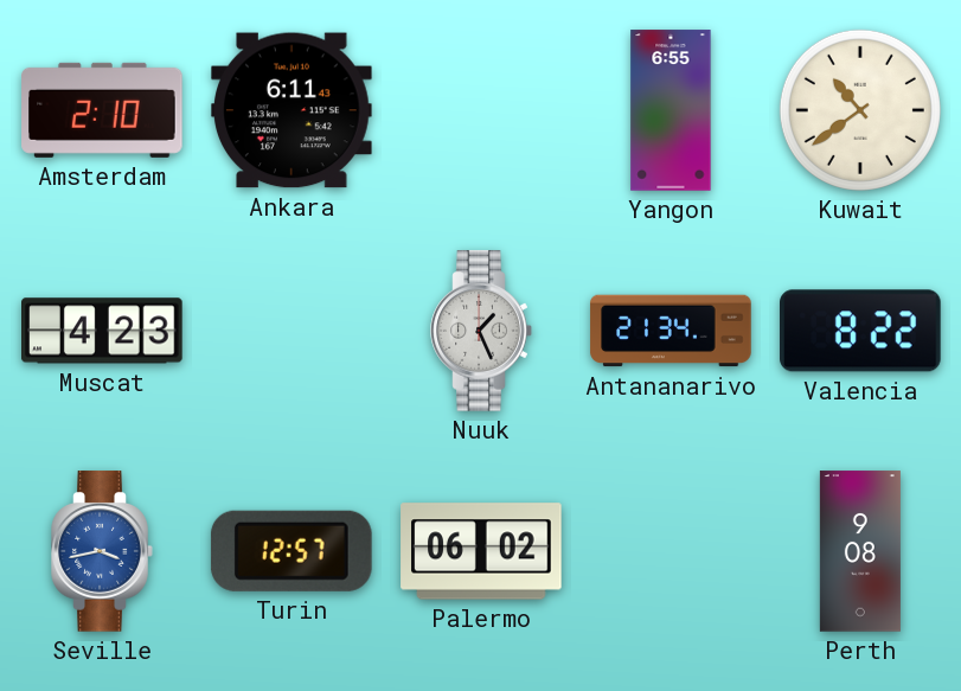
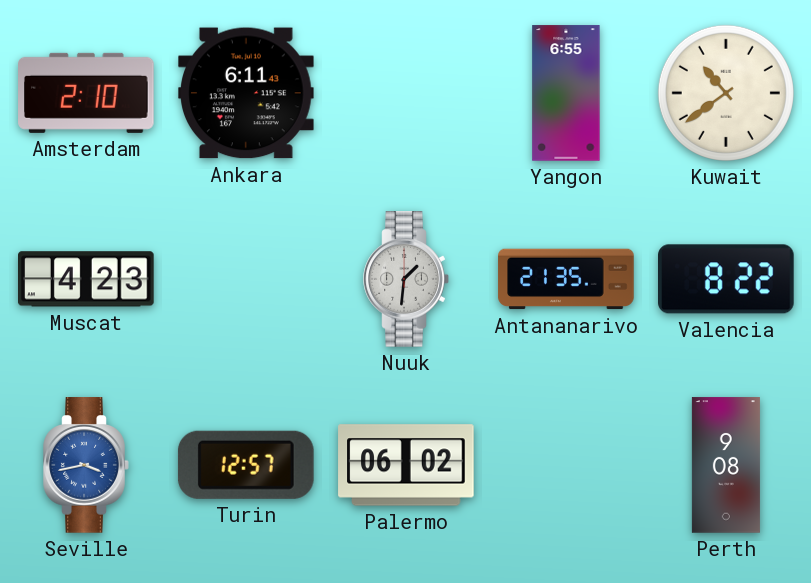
Nuuk: 1:26 -> 1:31 (406, 279)
Antananarivo: 21:34 -> 21:35 (566, 279)
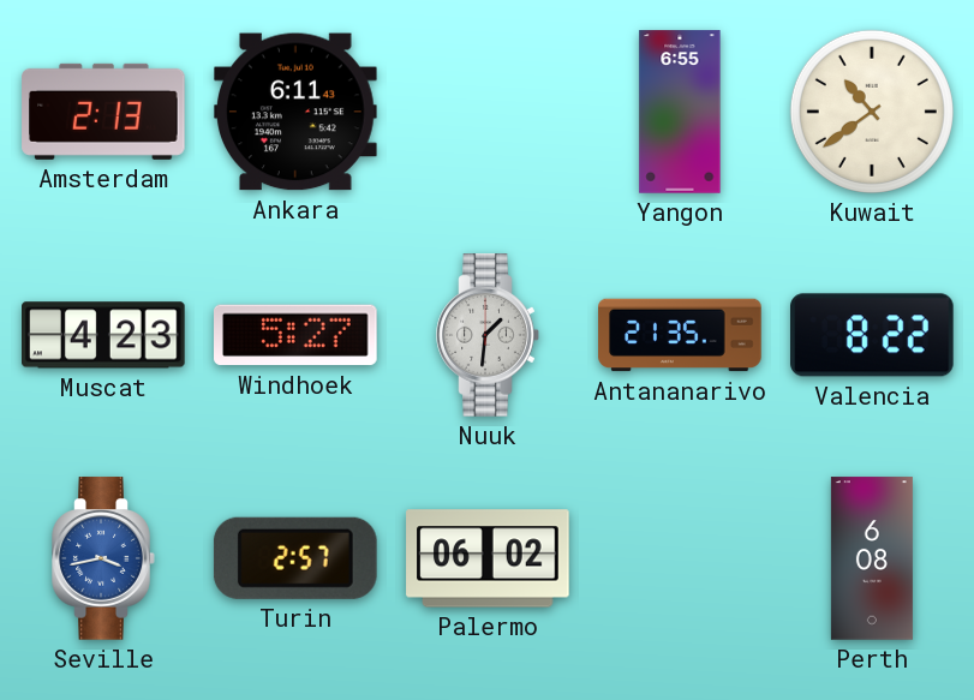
Amsterdam: 2:10 -> 2:13 (103, 112)
Windhoek: none -> 5:27 (297, 335)
Turin: 12:57 -> 2:57 (295, 558)
Perth: 9:08 -> 6:08 (872, 558)
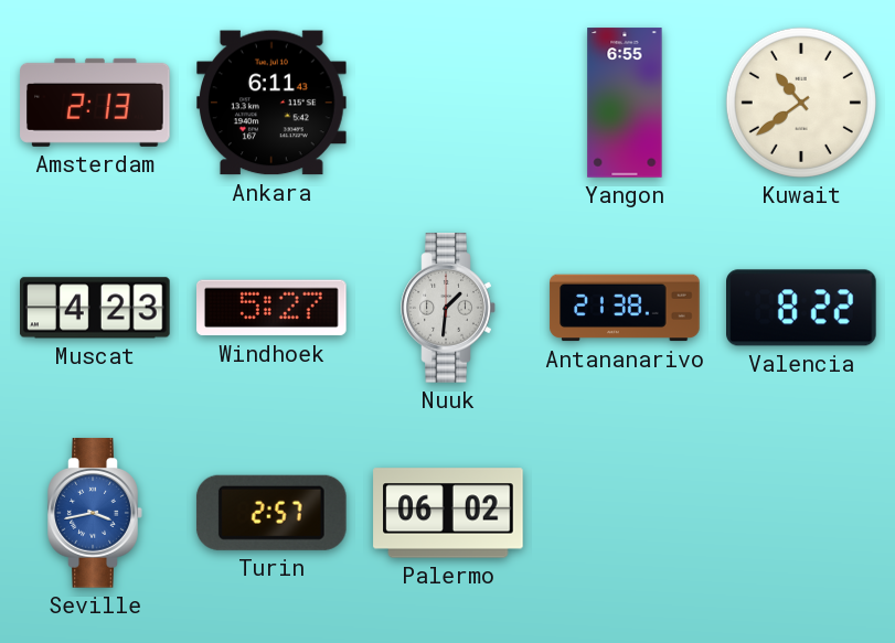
Antananarivo: 21:35 -> 21:38 (625, 308)
Perth: 6:08 -> none (872, 558)
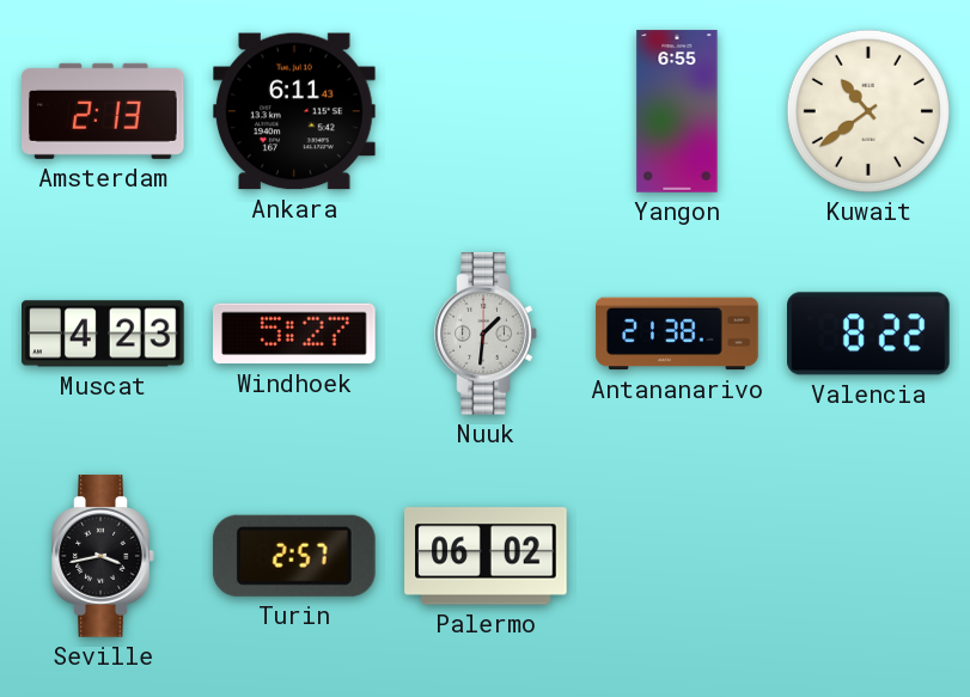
Seville dial: blue -> black (103, 556)
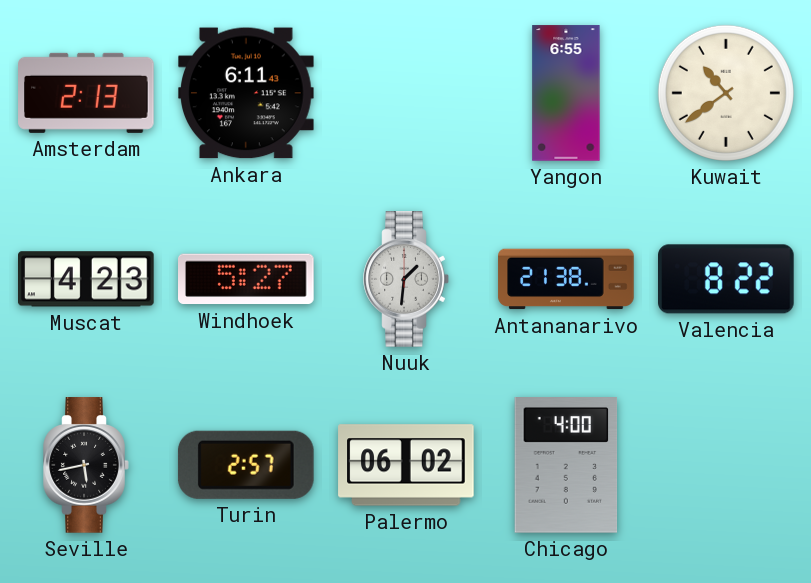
Seville: 3:43 -> 5:43 (86, 465)
Chicago: none -> 4:00 (566, 466)
